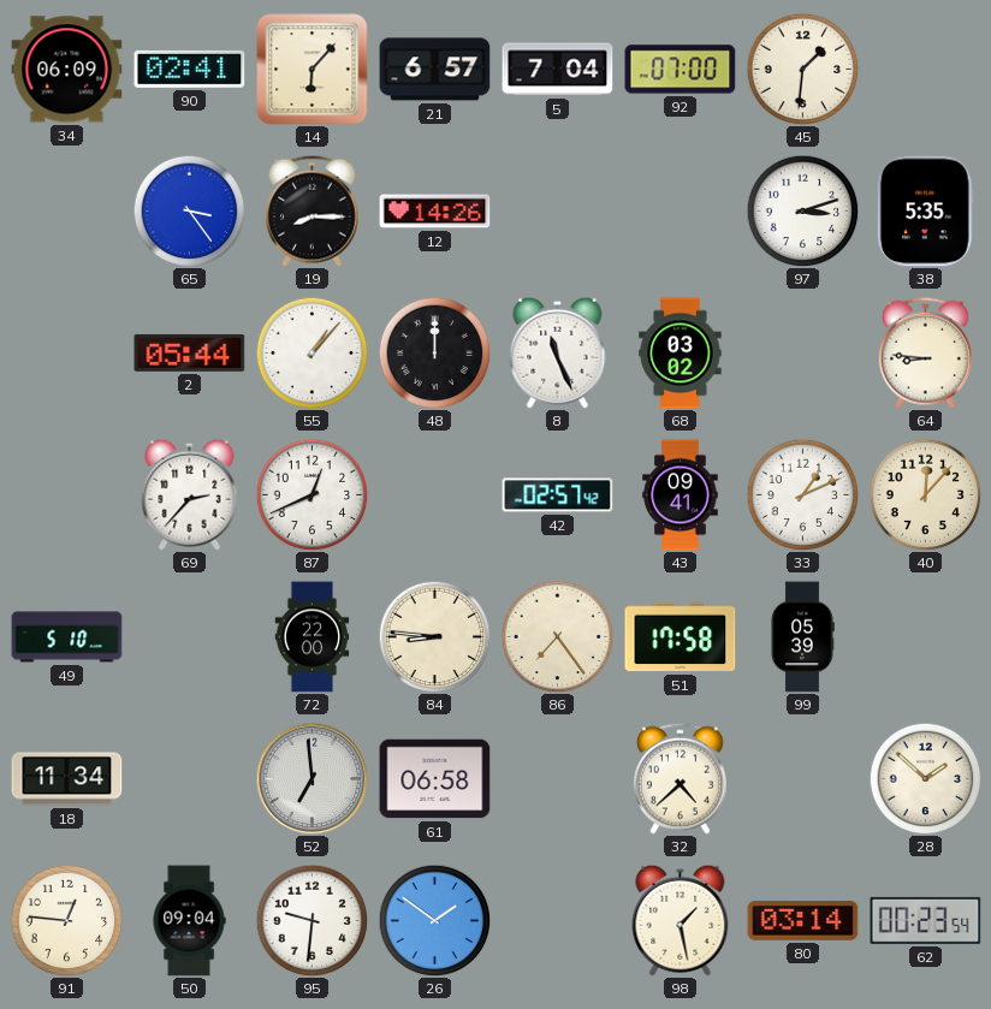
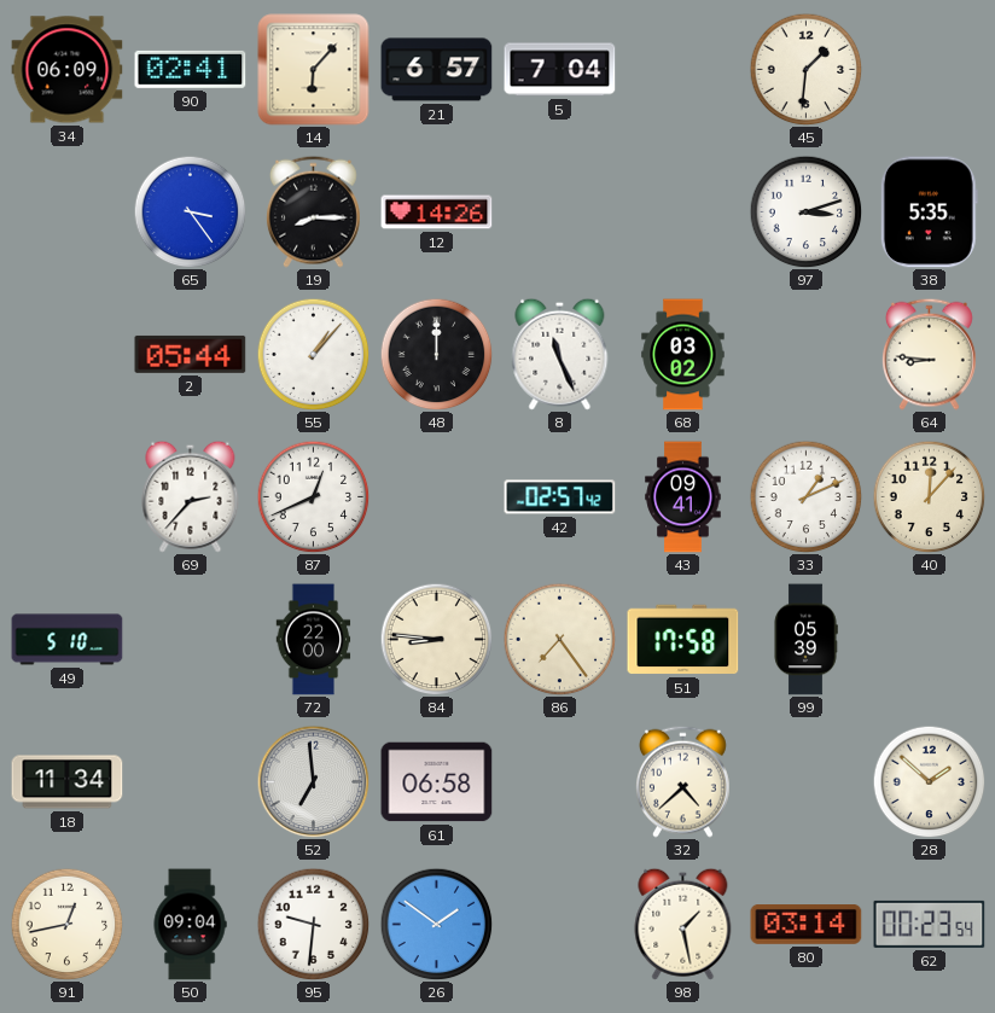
92: 07:00 -> none (681, 70)
91: 12:46 -> 12:43 (66, 924)
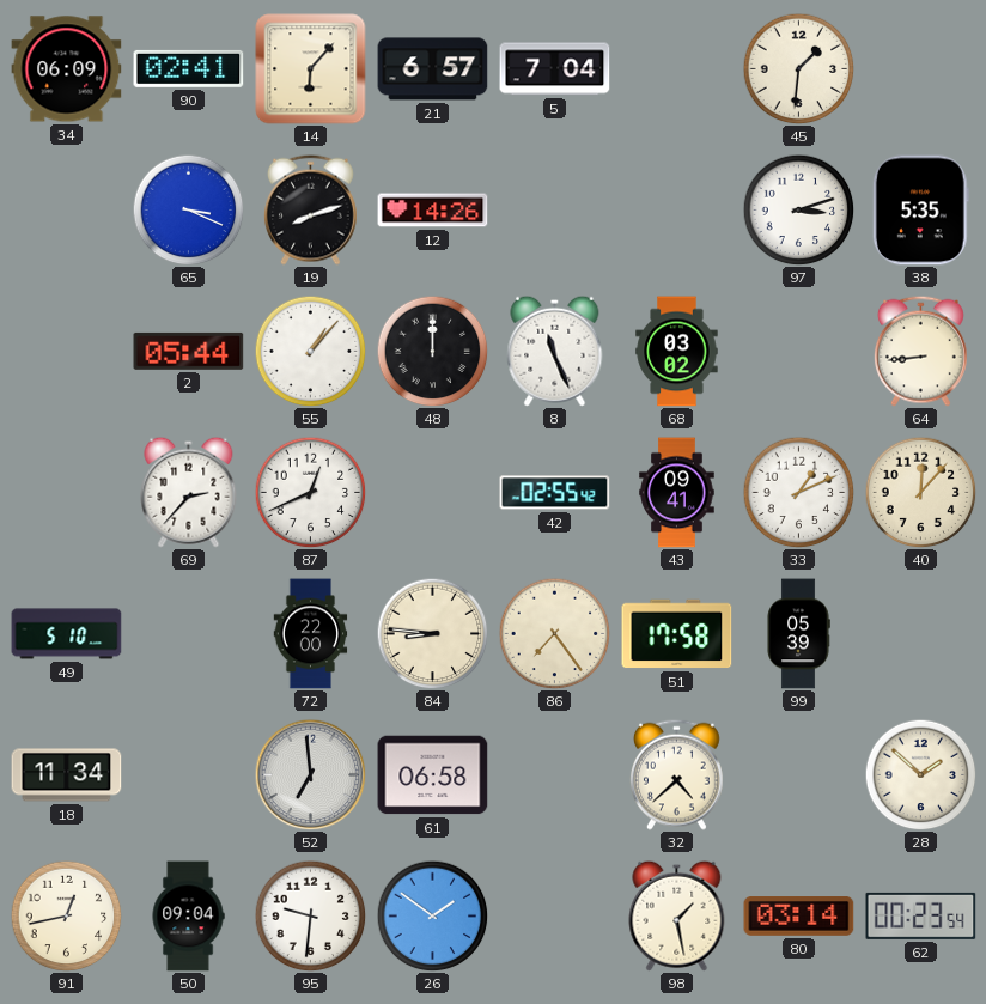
65: 3:24 -> 3:19 (188, 209)
19: 8:15 -> 8:12 (310, 209)
64: 8:46 -> 8:44 (920, 351)
42: 02:57 -> 02:55 (555, 493)
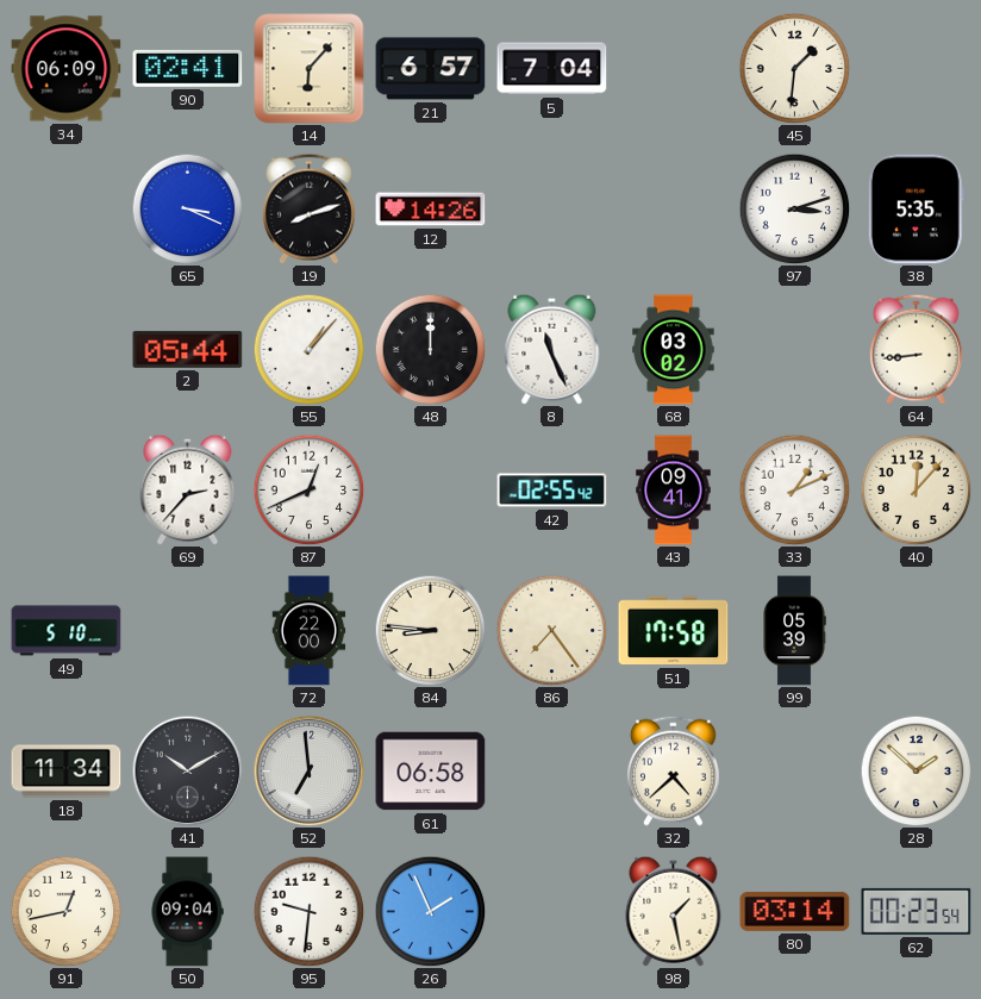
41: none -> 10:10 (187, 770)
26: 1:51 -> 1:56 (430, 911)
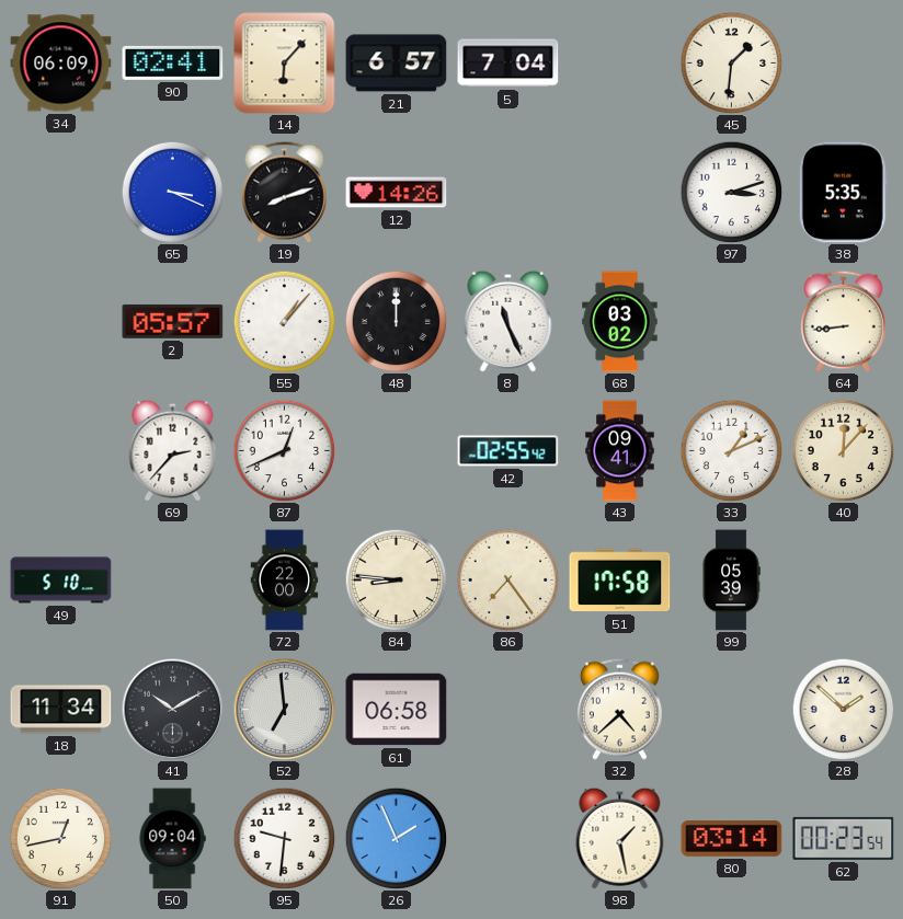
2: 05:44 -> 05:57 (173, 321)
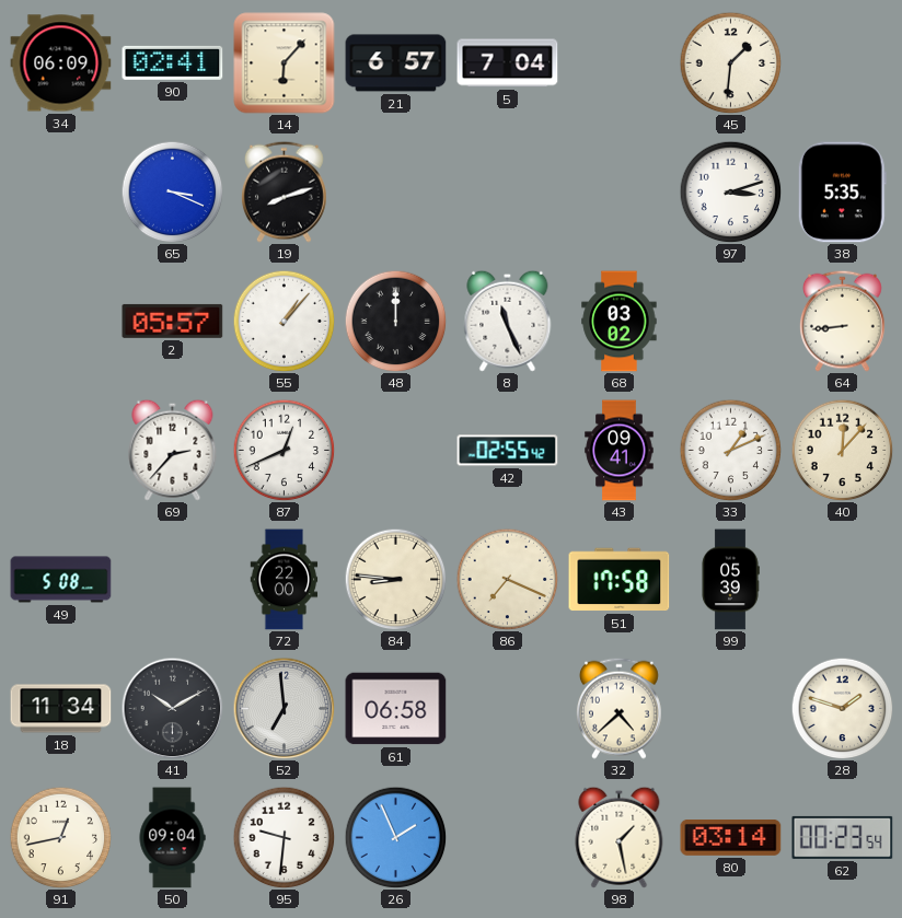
12: 14:26 -> none (397, 193)
49: 5:10 -> 5:08 (61, 580)
86: 7:24 -> 7:19 (507, 579)
28: 1:52 -> 1:48 (842, 708)
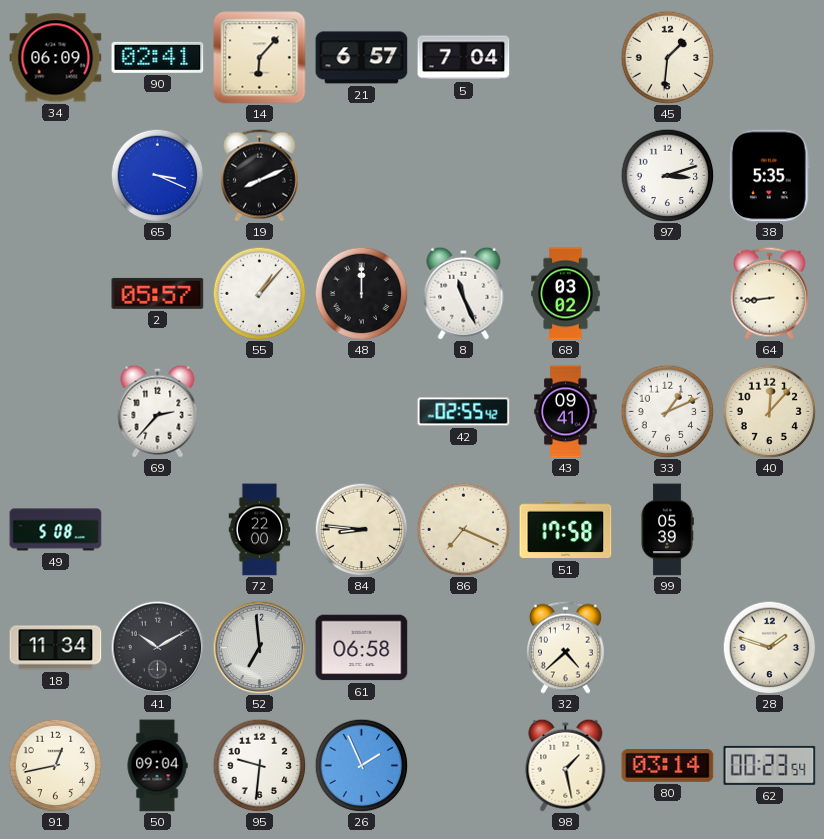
19: 8:12 -> 8:11 (259, 175)
87: 12:41 -> none (284, 450)
